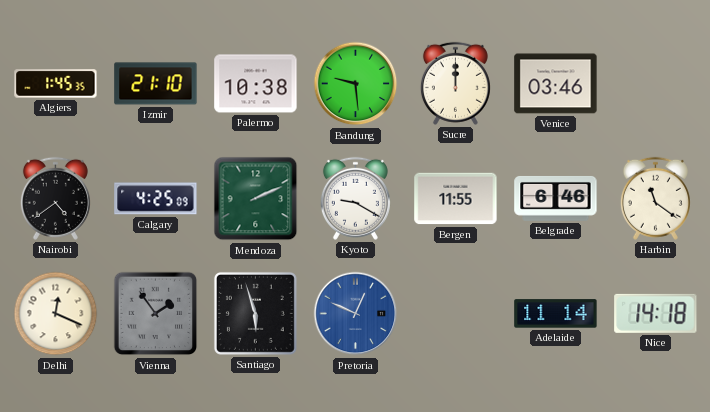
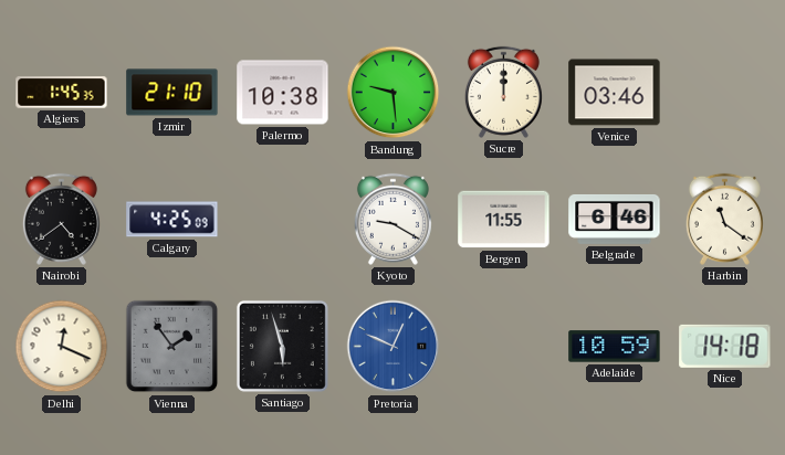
Mendoza: 2:11 -> none (256, 199)
Adelaide: 11:14 -> 10:59 (615, 347)
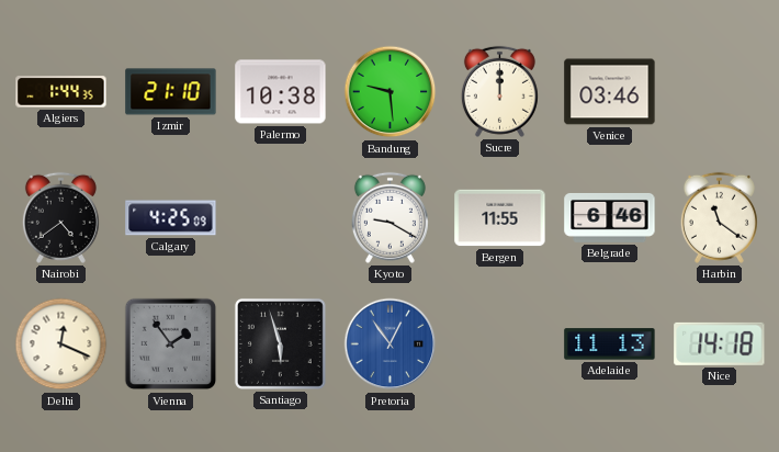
Algiers: 1:45 -> 1:44 (61, 92)
Pretoria: 12:49 -> 12:54 (391, 344)
Adelaide: 10:59 -> 11:13 (610, 344)
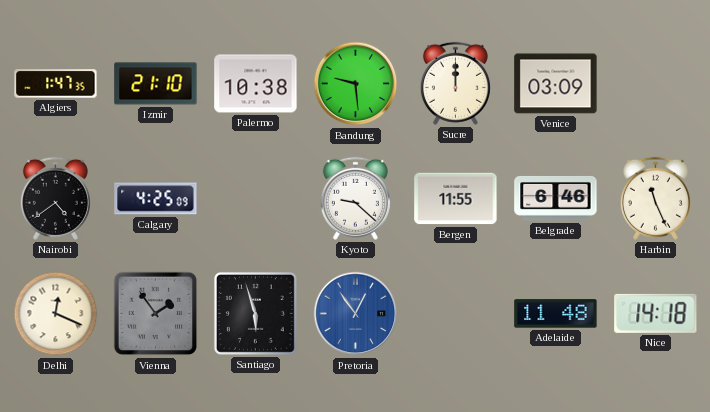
Algiers: 1:44 -> 1:47 (56, 84)
Venice: 03:46 -> 03:09 (556, 84)
Kyoto: 9:20 -> 9:22 (355, 198)
Harbin: 11:21 -> 11:26 (655, 198)
Adelaide: 11:13 -> 11:48 (556, 314)
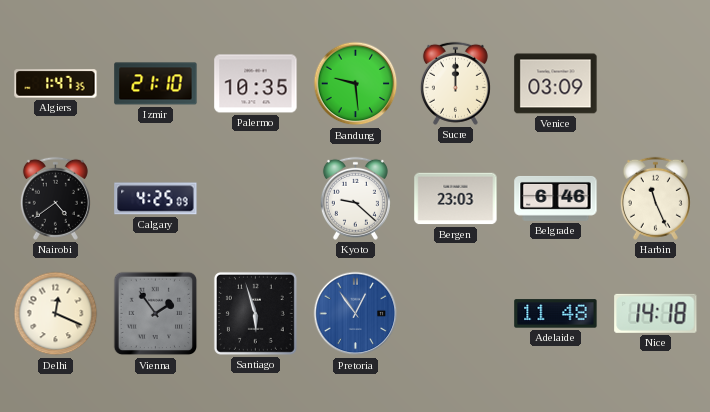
Palermo: 10:38 -> 10:35 (256, 84)
Bergen: 11:55 -> 23:03 (456, 199)
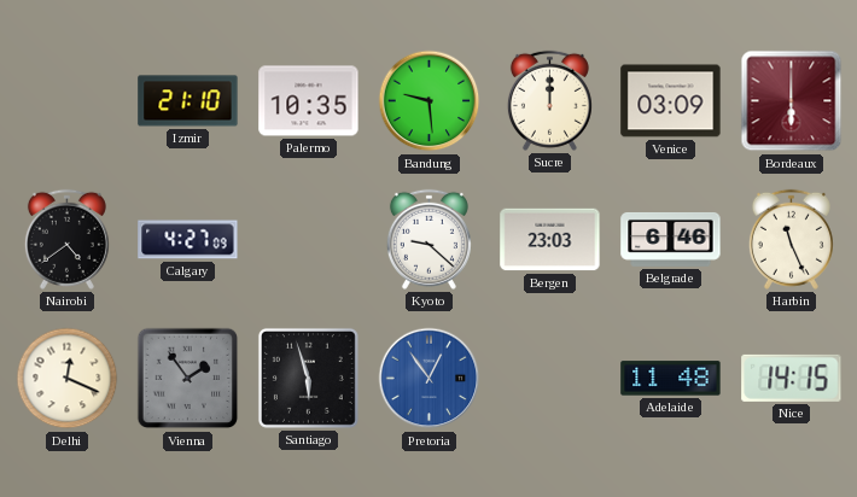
Algiers: 1:47 -> none (56, 84)
Bordeaux: none -> 6:00 (792, 101)
Calgary: 4:25 -> 4:27 (188, 240)
Nice: 14:18 -> 14:15 (792, 378)
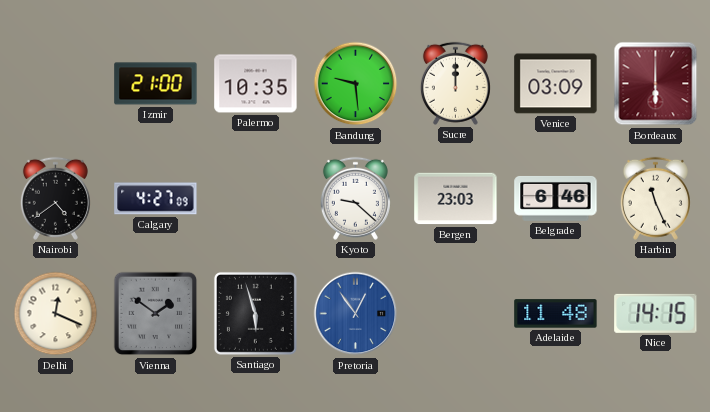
Izmir: 21:10 -> 21:00 (156, 84)
Vienna: 1:54 -> 1:51 (156, 314)
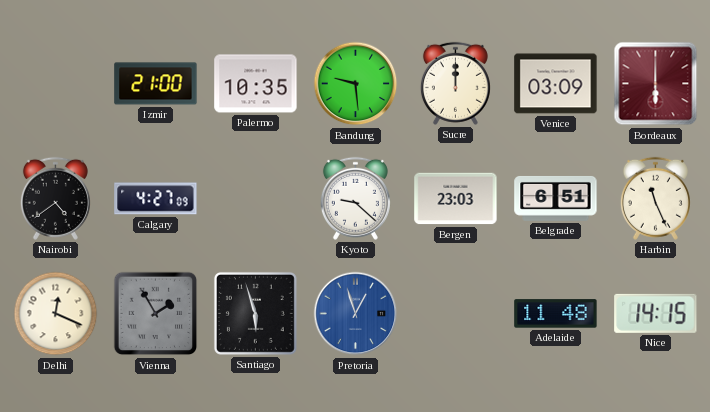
Belgrade: 6:46 -> 6:51 (556, 198)
Vienna: 1:51 -> 1:55 (156, 314)
Pretoria: 12:54 -> 12:57 (356, 314)
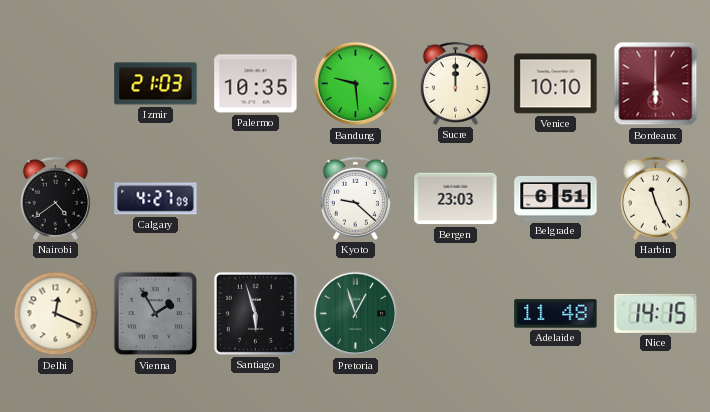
Izmir: 21:00 -> 21:03 (156, 84)
Venice: 03:09 -> 10:10 (556, 84)
Pretoria dial: blue -> green (356, 314)
